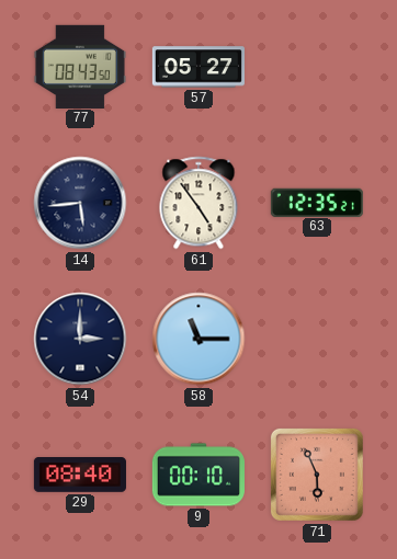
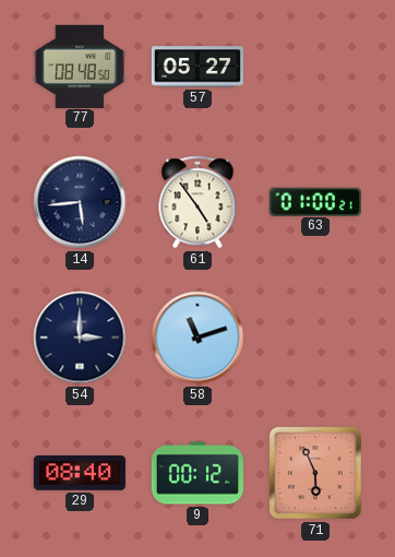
77: 08:43 -> 08:48 (80, 66)
63: 12:35 -> 01:00 (315, 201)
58: 11:15 -> 11:12 (197, 337)
9: 00:10 -> 00:12 (197, 473)
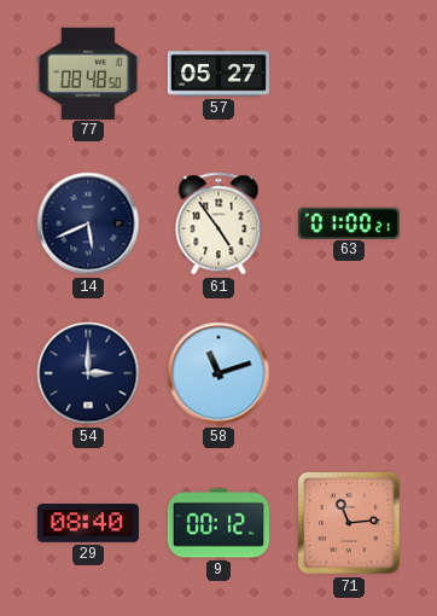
14: 5:44 -> 5:41 (88, 223)
71: 5:56 -> 11:14 (349, 523)
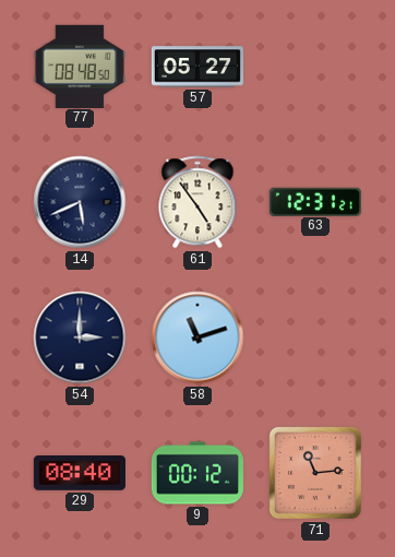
63: 01:00 -> 12:31 (315, 201)
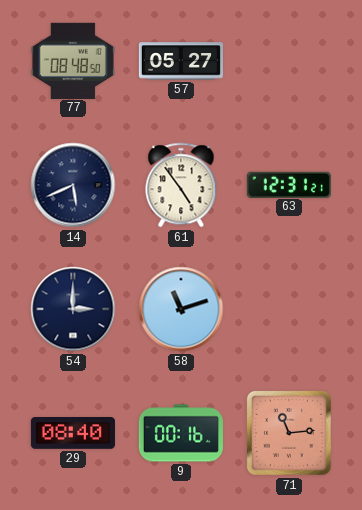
9: 00:12 -> 00:16 (181, 433)
